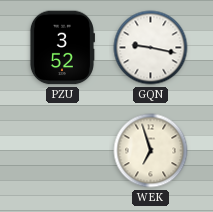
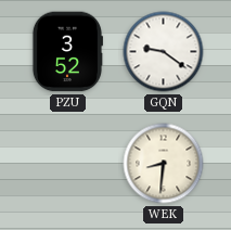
GQN: 9:17 -> 9:21 (164, 52)
WEK: 6:57 -> 8:31 (164, 164)
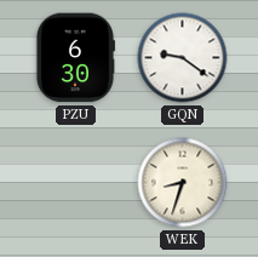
PZU: 3:52 -> 6:30 (75, 58)
WEK: 8:31 -> 8:33 (183, 183)
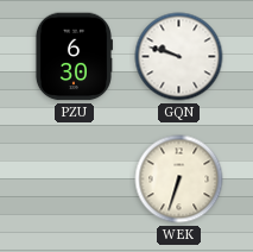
GQN: 9:21 -> 9:48 (179, 57)
WEK: 8:33 -> 6:33 (179, 179)
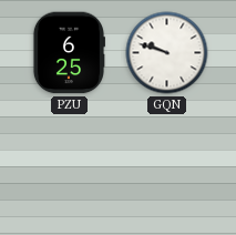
PZU: 6:30 -> 6:25 (69, 53)
WEK: 6:33 -> none (179, 179)
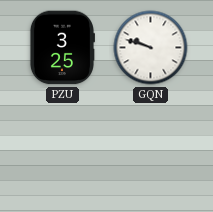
PZU: 6:25 -> 3:25 (62, 48)
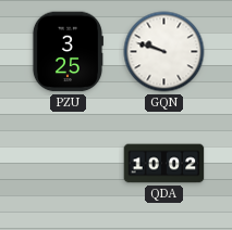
QDA: none -> 10:02 (164, 164)
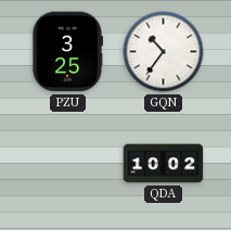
GQN: 9:48 -> 10:36 (164, 52)
